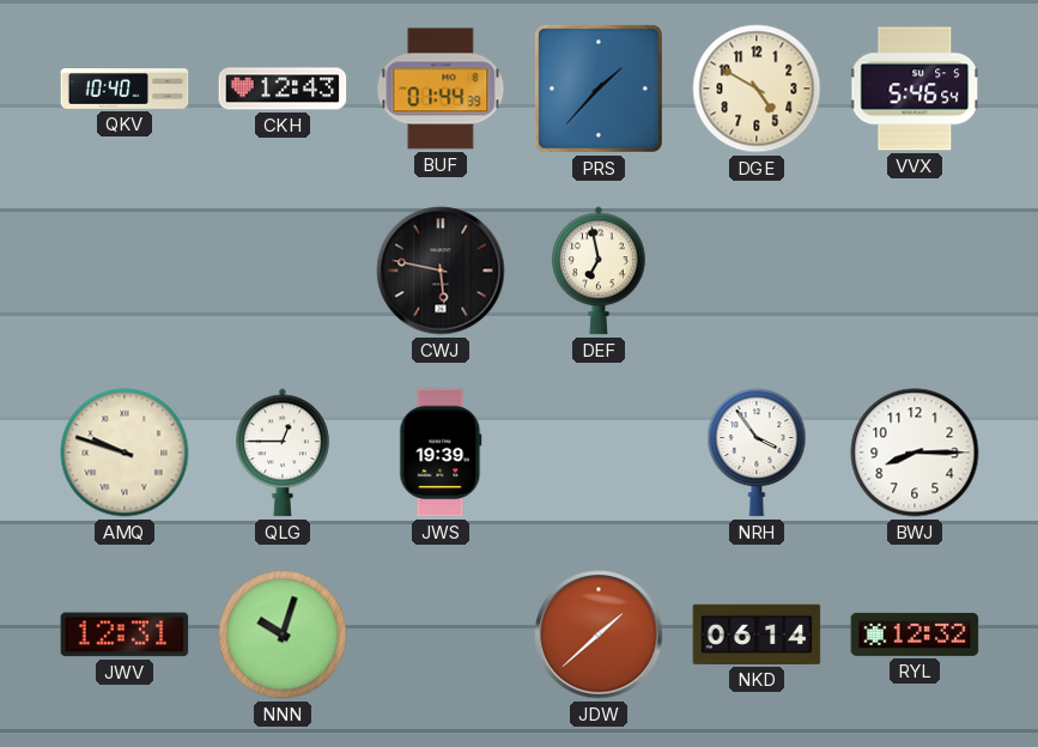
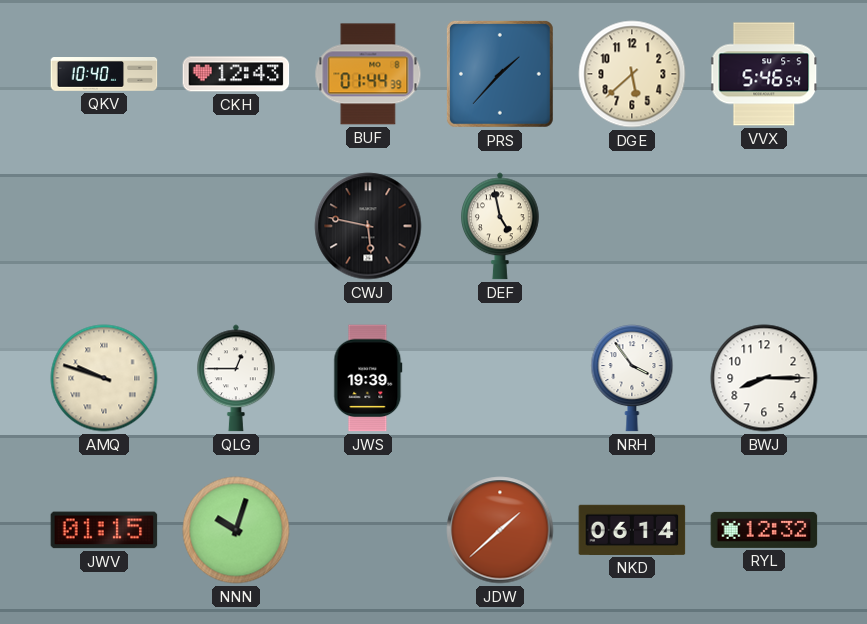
DGE: 4:50 -> 5:38 (632, 74)
DEF: 6:58 -> 4:58 (501, 226)
JWV: 12:31 -> 01:15 (104, 530)
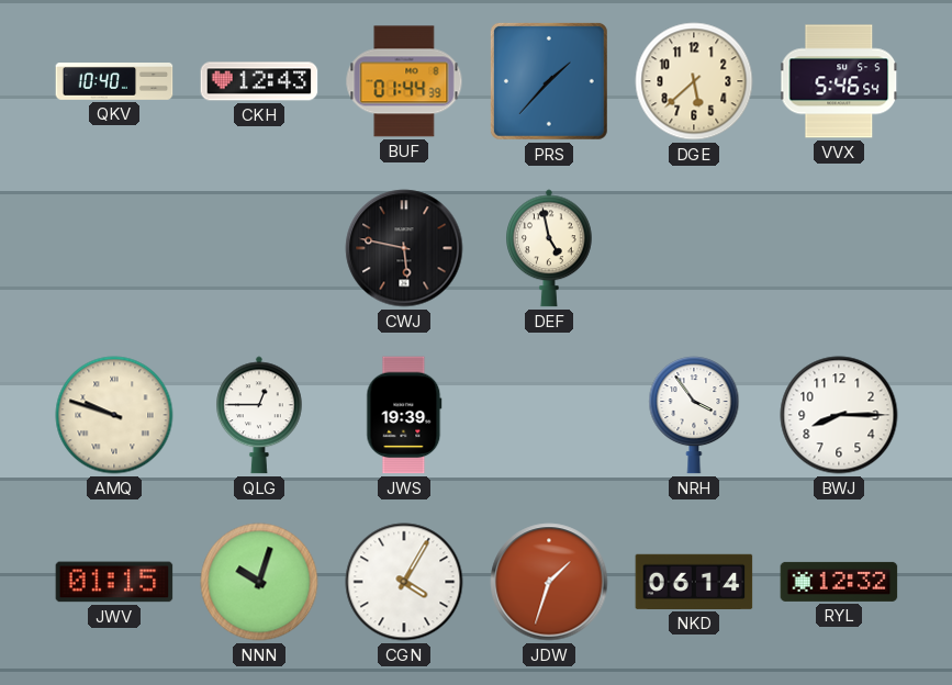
CGN: none -> 4:05 (404, 582)
JDW: 1:38 -> 1:33 (549, 582)
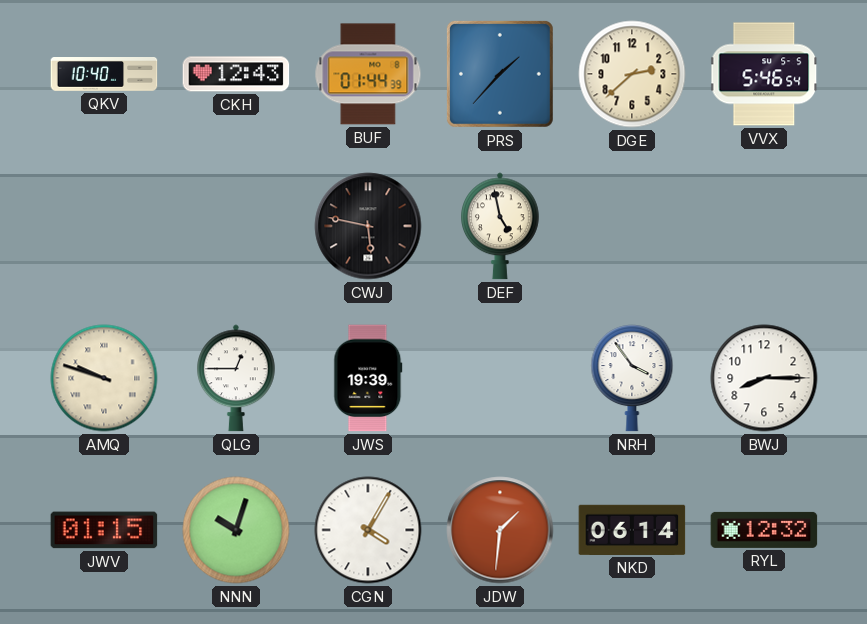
DGE: 5:38 -> 2:38 (632, 74)
JDW: 1:33 -> 1:31 (500, 530)
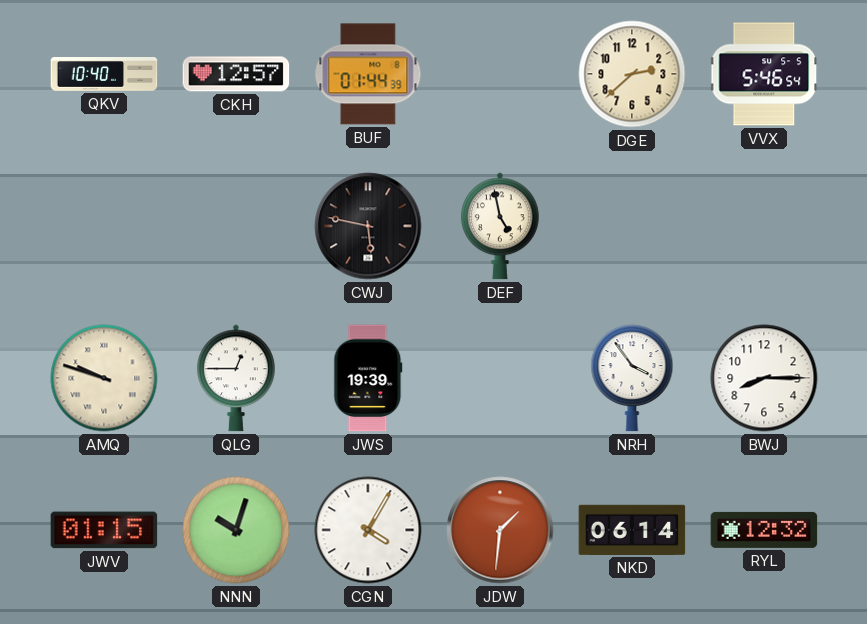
CKH: 12:43 -> 12:57 (236, 74)
PRS: 1:37 -> none (500, 74)
